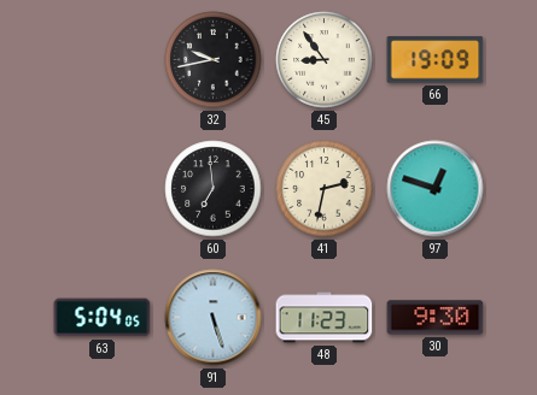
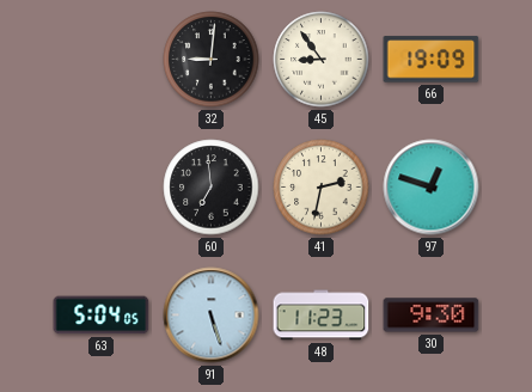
32: 9:43 -> 9:01 (212, 60)
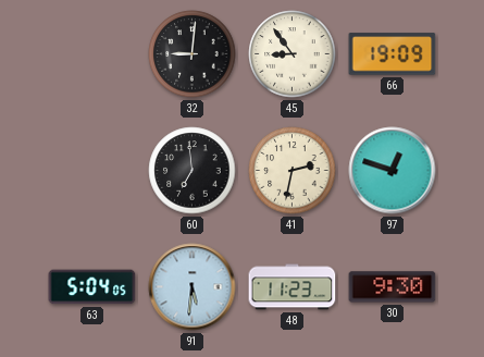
91: 5:27 -> 5:31 (193, 287)
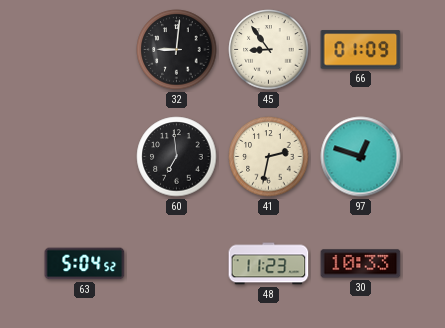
66: 19:09 -> 01:09 (361, 50)
63: 5:04:05 -> 5:04:52 (85, 264)
91: 5:31 -> none (193, 287)
30: 9:30 -> 10:33 (361, 264)
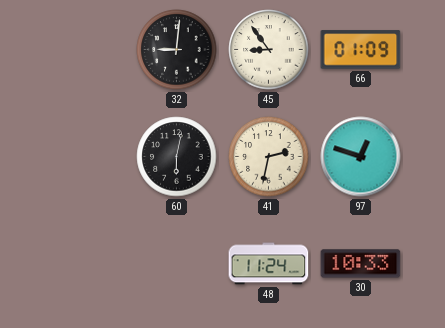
60: 6:59 -> 6:02 (177, 157)
63: 5:04 -> none (85, 264)
48: 11:23 -> 11:24 (269, 264)
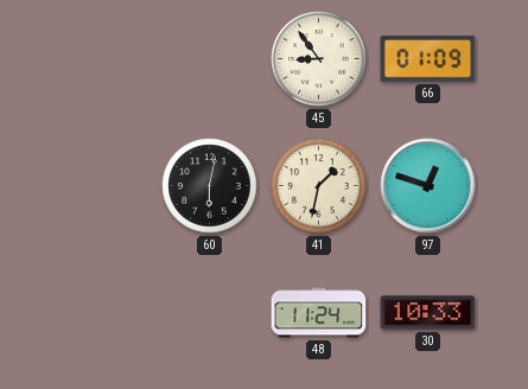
32: 9:01 -> none (177, 50)
41: 2:32 -> 1:32 (319, 186)
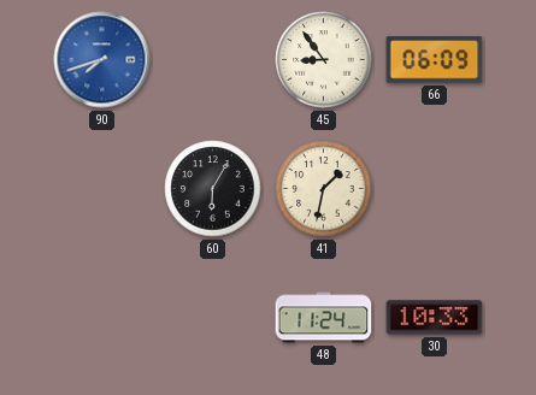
90: none -> 7:42 (102, 60)
66: 01:09 -> 06:09 (435, 60)
60: 6:02 -> 6:05 (213, 189)
97: 12:48 -> none (428, 186)
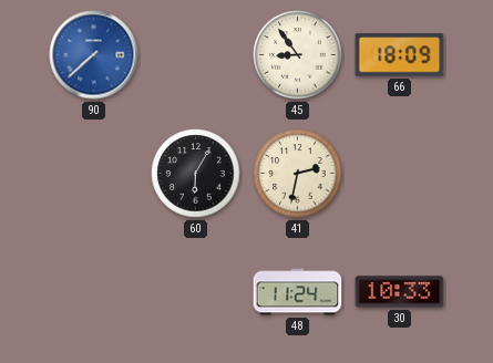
90: 7:42 -> 7:38 (94, 55)
66: 06:09 -> 18:09 (400, 55)
41: 1:32 -> 2:32 (298, 174)
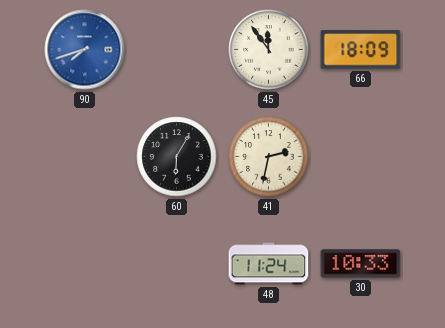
90: 7:38 -> 7:42 (85, 50)
45: 8:54 -> 11:54 (269, 50)
